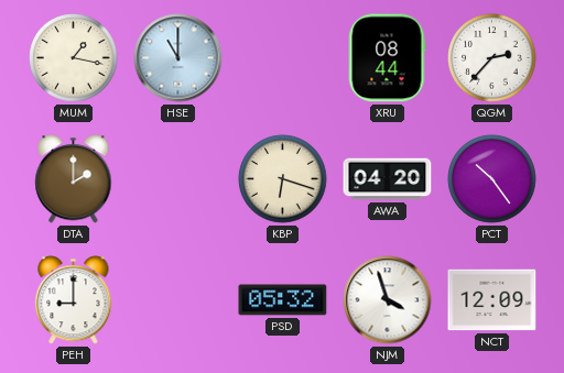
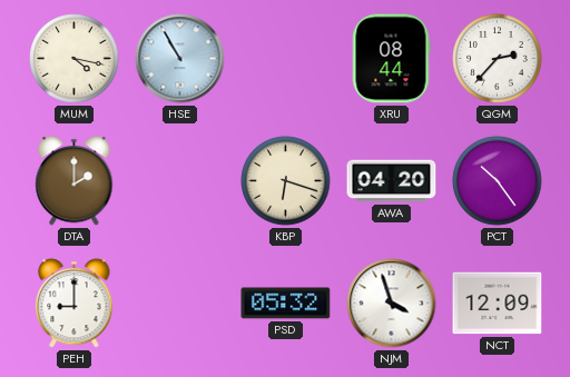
MUM: 1:17 -> 4:17 (75, 59)
HSE: 11:00 -> 10:55 (180, 59)
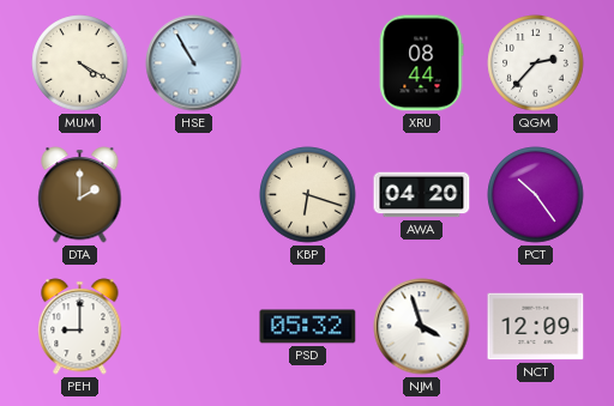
MUM: 4:17 -> 4:20 (80, 63)
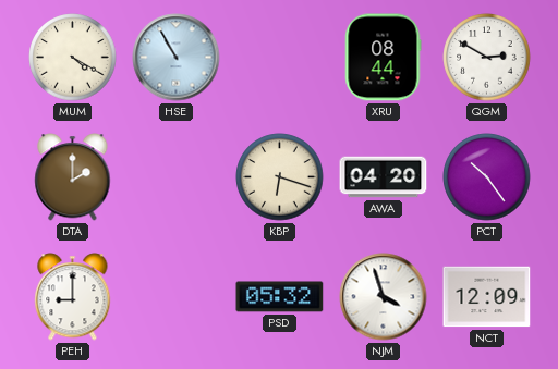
QGM: 2:37 -> 2:50 (487, 58)
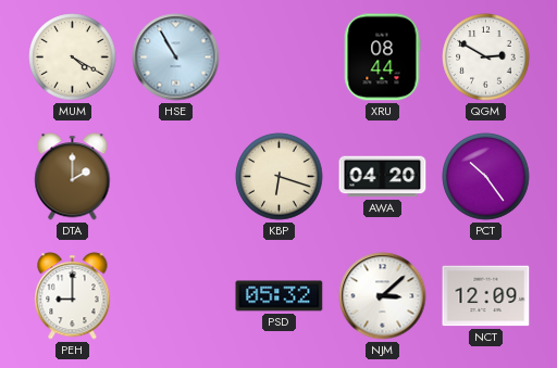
NJM: 3:57 -> 3:08 (383, 296)
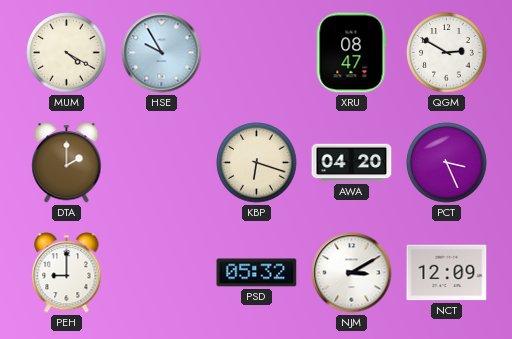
HSE: 10:55 -> 9:55 (162, 53)
XRU: 08:44 -> 08:47 (351, 53)
PCT: 10:24 -> 3:26 (447, 163)
NJM: 3:08 -> 3:10 (352, 273)
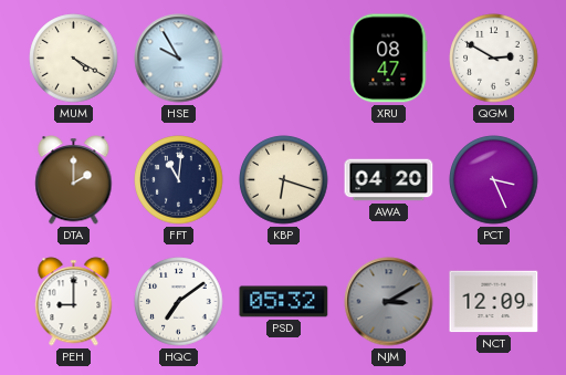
FFT: none -> 11:01 (179, 180)
HQC: none -> 7:09 (179, 302)
NJM dial: white -> grey (389, 302)
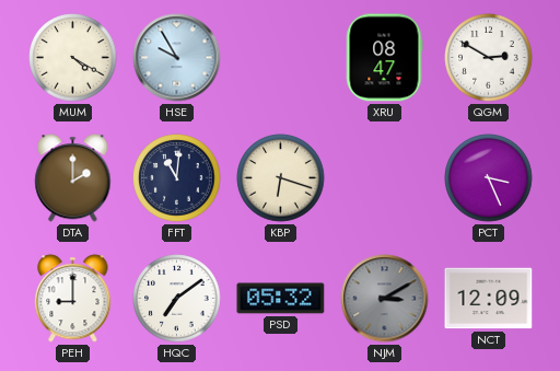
AWA: 04:20 -> none (389, 180)
